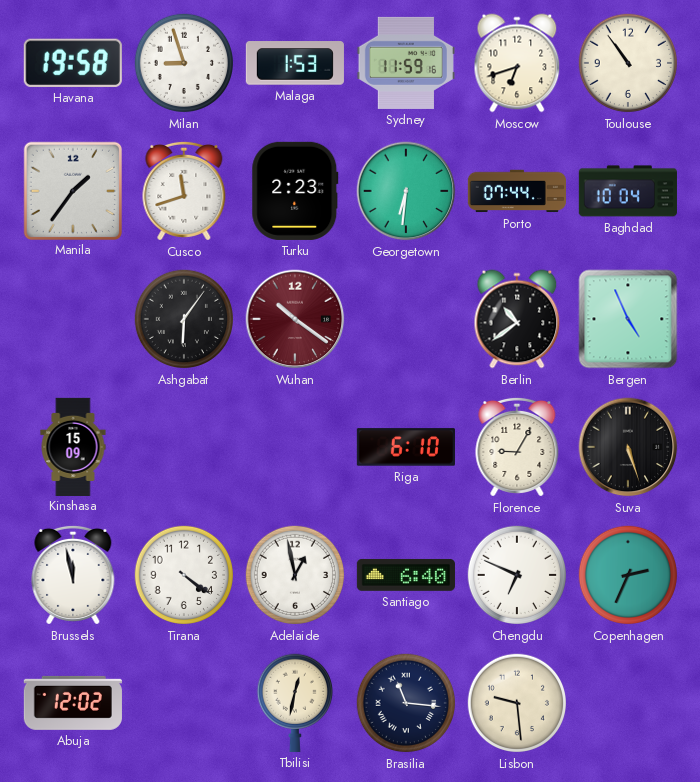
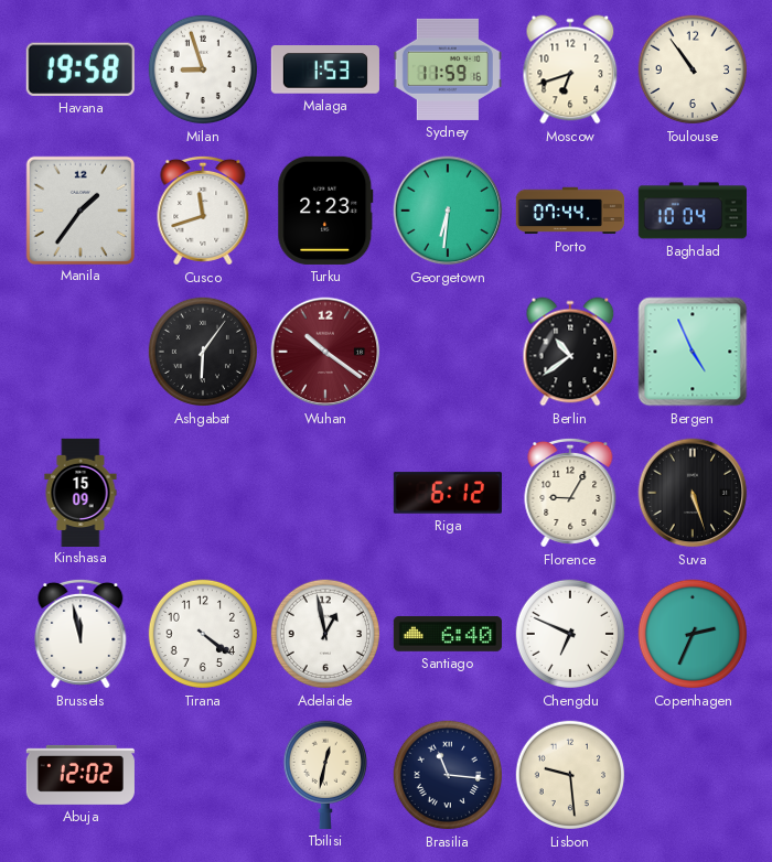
Riga: 6:10 -> 6:12 (448, 493)
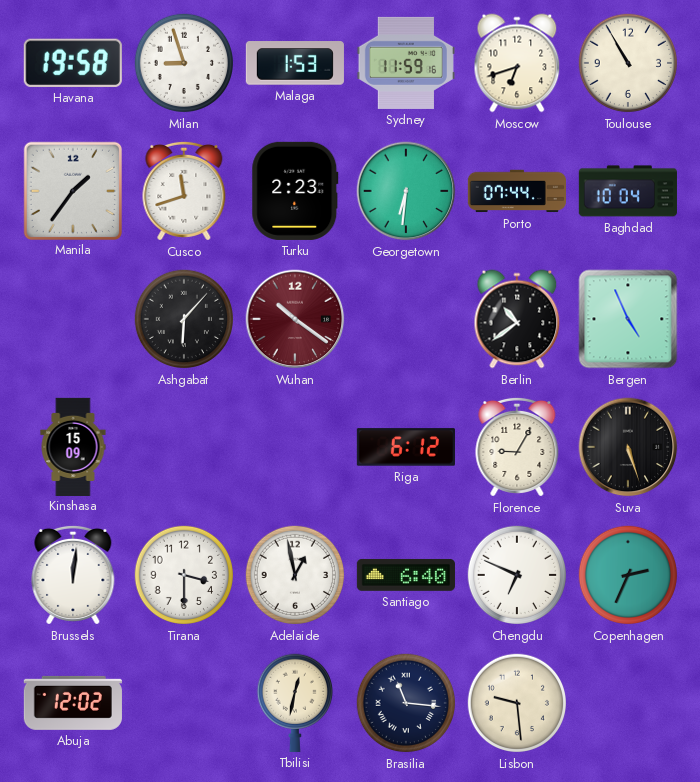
Toulouse: 10:54 -> 10:55 (628, 63)
Ashgabat: 6:06 -> 6:07 (184, 319)
Brussels: 11:58 -> 12:01 (73, 575)
Tirana: 4:21 -> 3:30 (184, 575)
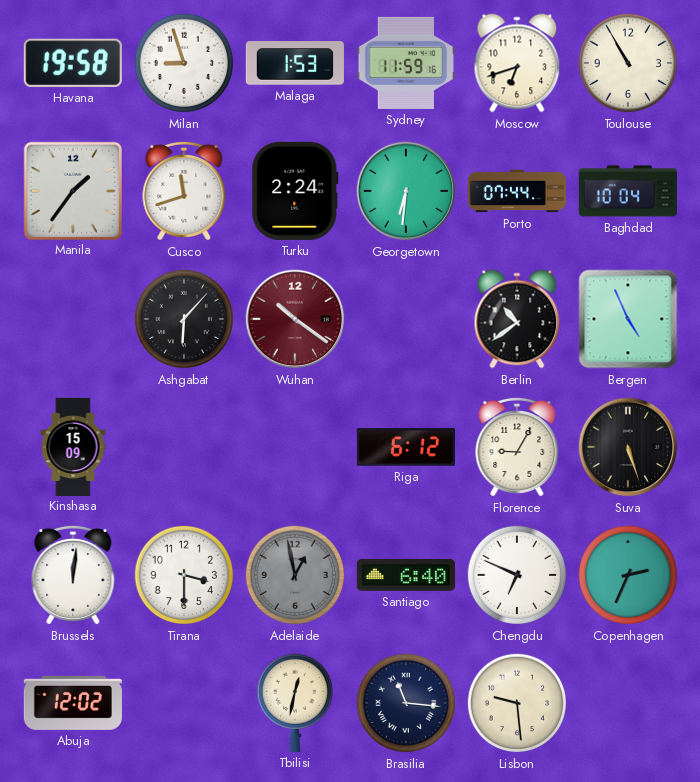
Turku: 2:23 -> 2:24 (295, 191)
Adelaide dial: white -> grey (295, 575)
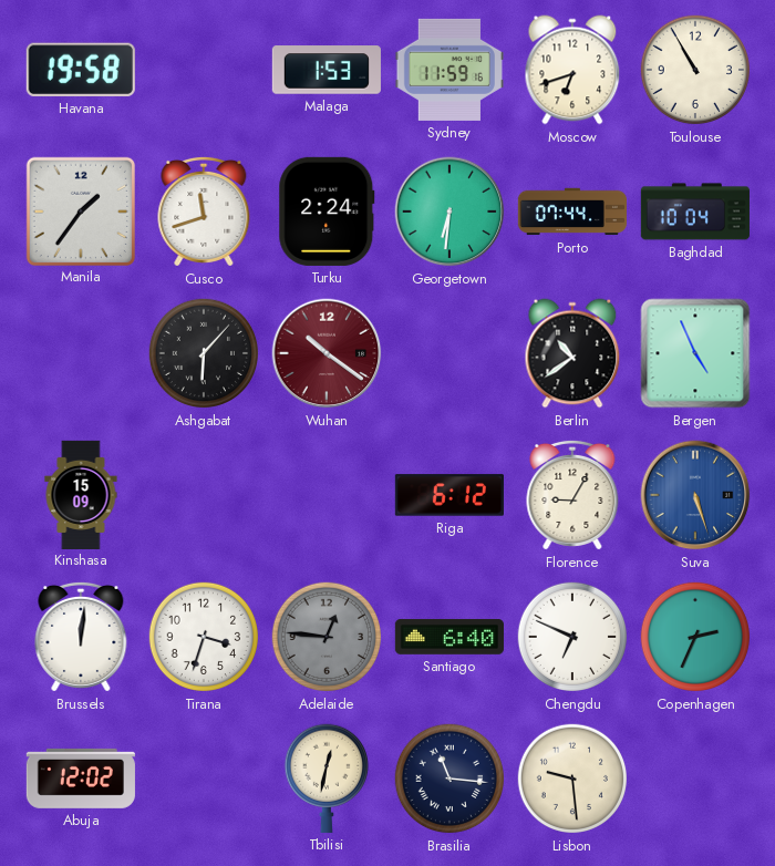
Milan: 8:57 -> none (184, 63)
Suva dial: black -> blue (695, 495)
Tirana: 3:30 -> 3:33 (204, 637)
Adelaide: 12:58 -> 12:46 (327, 637)
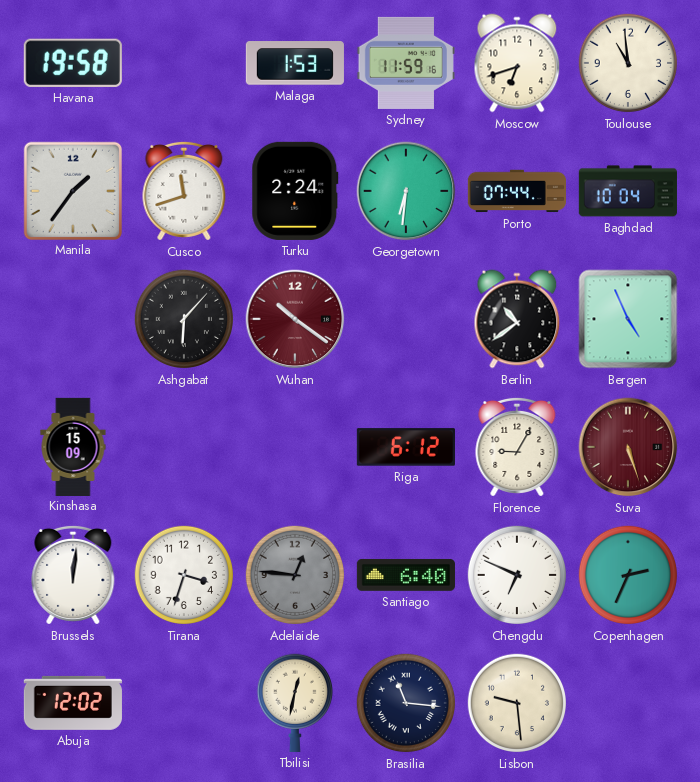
Toulouse: 10:55 -> 10:59 (628, 63)
Suva dial: blue -> burgundy (628, 447)
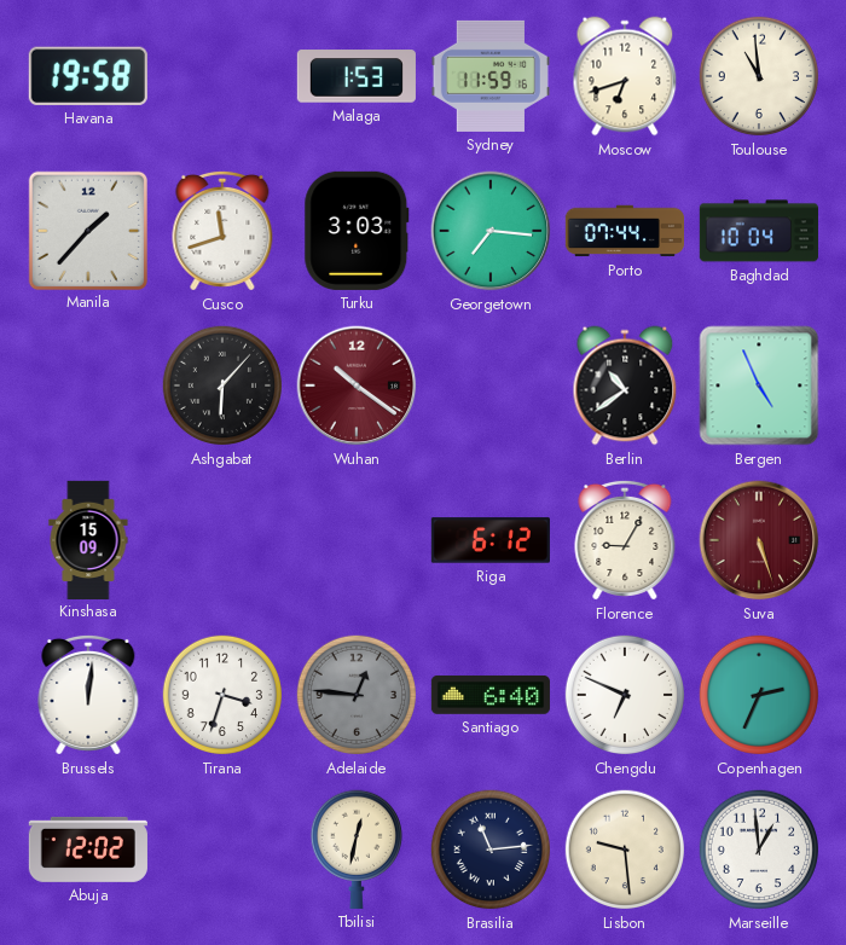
Manila: 1:36 -> 1:37 (87, 230)
Turku: 2:24 -> 3:03 (357, 231)
Georgetown: 6:31 -> 7:16 (491, 231)
Brasilia: 11:16 -> 11:14 (491, 850)
Marseille: none -> 12:59 (759, 850)
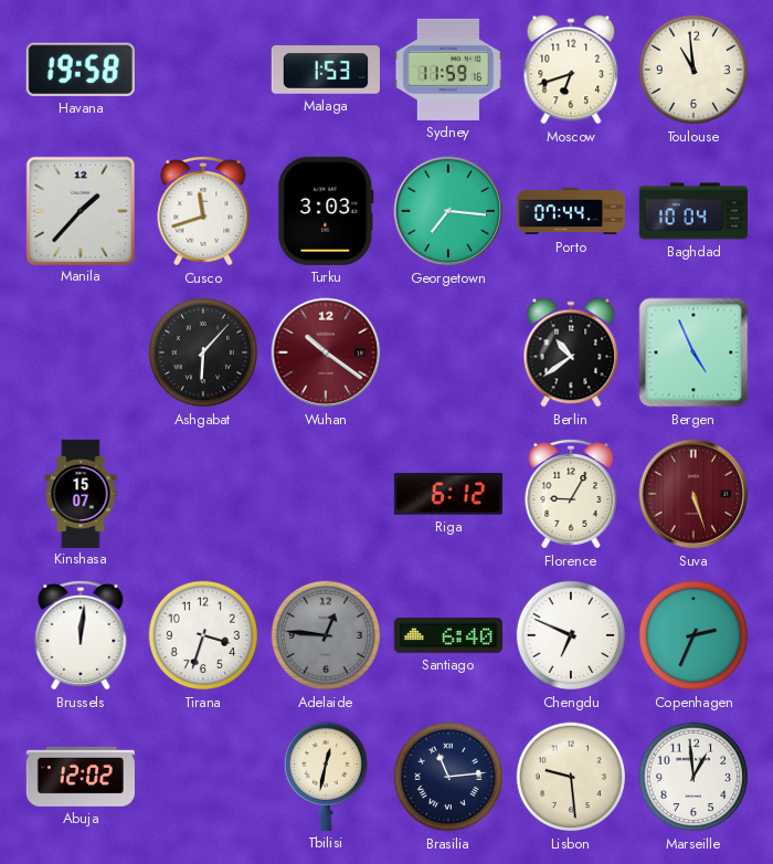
Kinshasa: 15:09 -> 15:07 (81, 493)
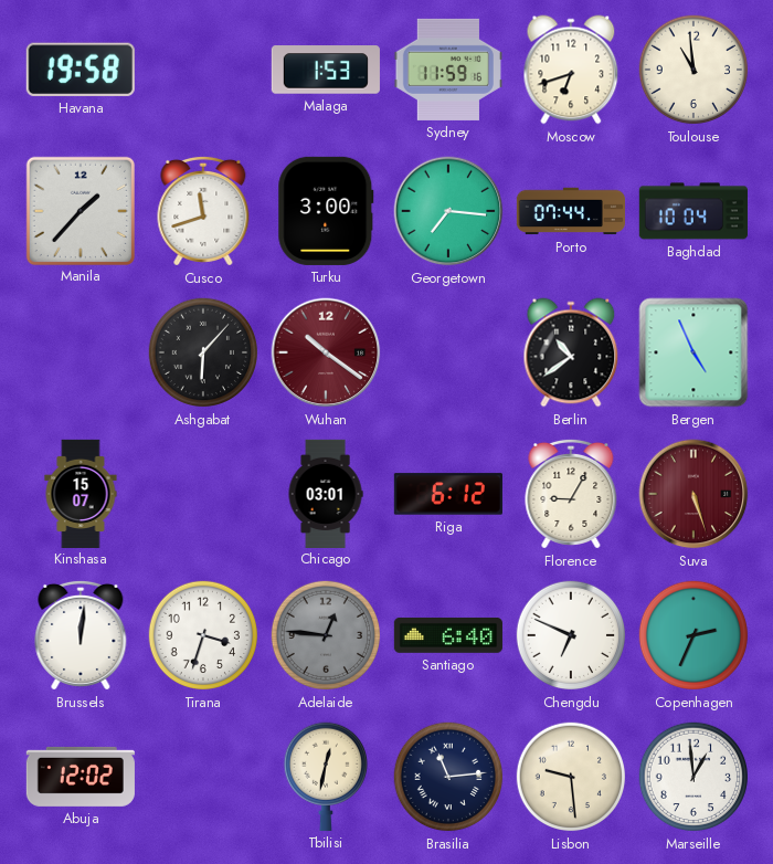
Turku: 3:03 -> 3:00 (326, 211)
Chicago: none -> 03:01 (326, 493)
